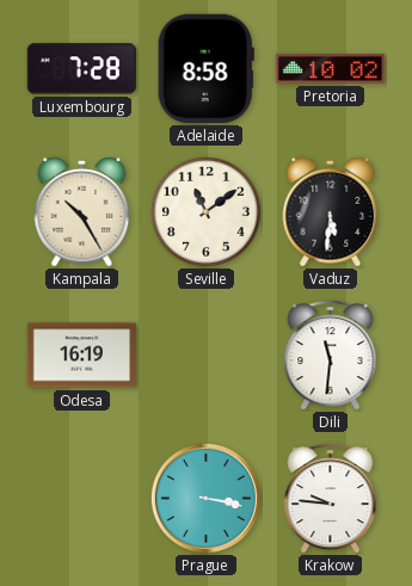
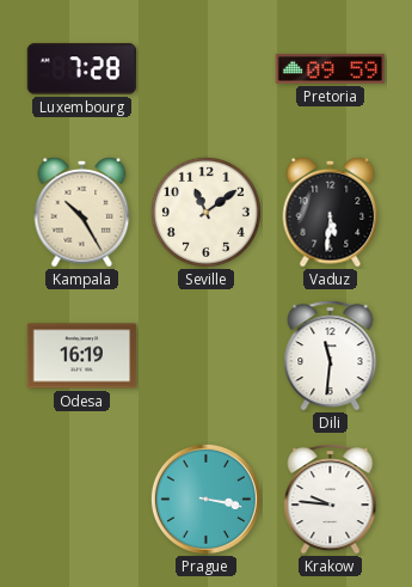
Adelaide: 8:58 -> none (205, 69)
Pretoria: 10:02 -> 09:59 (331, 68)
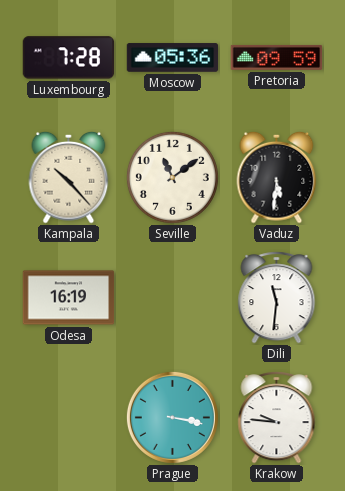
Moscow: none -> 05:36 (173, 58)
Kampala: 10:25 -> 10:23 (69, 177)
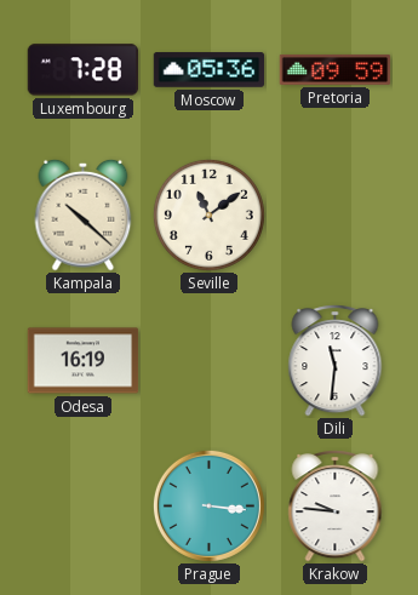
Kampala: 10:23 -> 10:22 (84, 214)
Vaduz: 5:31 -> none (277, 177)
Prague: 3:17 -> 3:16 (208, 505)
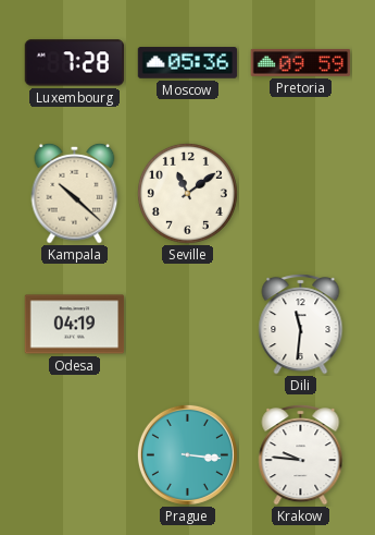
Odesa: 16:19 -> 04:19 (75, 325)
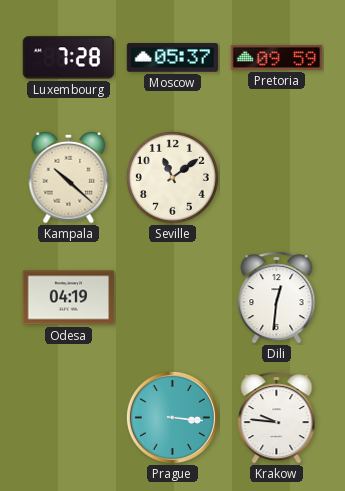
Moscow: 05:36 -> 05:37 (173, 58)
Dili: 11:31 -> 12:31 (277, 298)
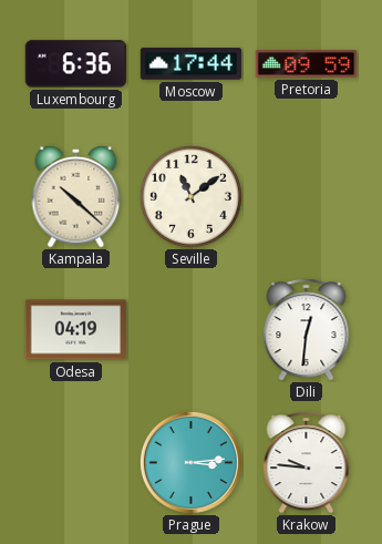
Luxembourg: 7:28 -> 6:36 (76, 64)
Moscow: 05:37 -> 17:44 (192, 64)
Prague: 3:16 -> 3:14 (190, 462)
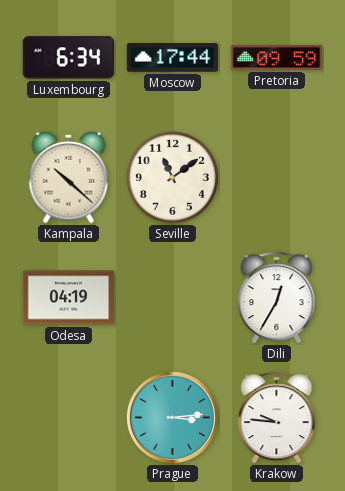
Luxembourg: 6:36 -> 6:34 (69, 58)
Dili: 12:31 -> 12:35 (277, 298)
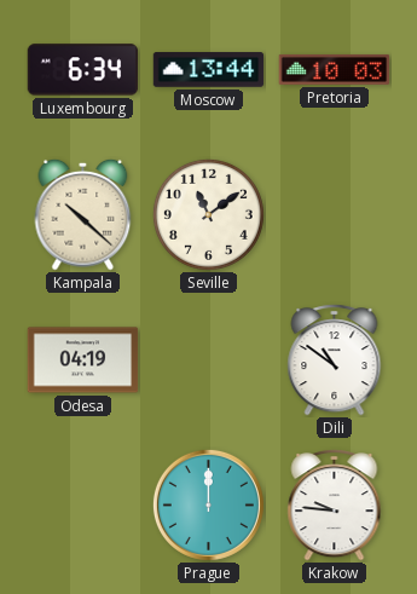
Moscow: 17:44 -> 13:44 (209, 70)
Pretoria: 09:59 -> 10:03 (335, 69)
Dili: 12:35 -> 10:51 (335, 361)
Prague: 3:14 -> 12:00 (208, 504)
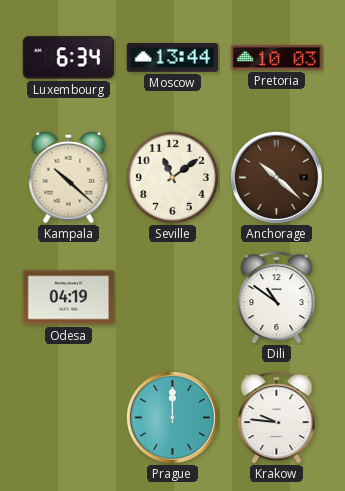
Anchorage: none -> 10:22 (276, 177)
